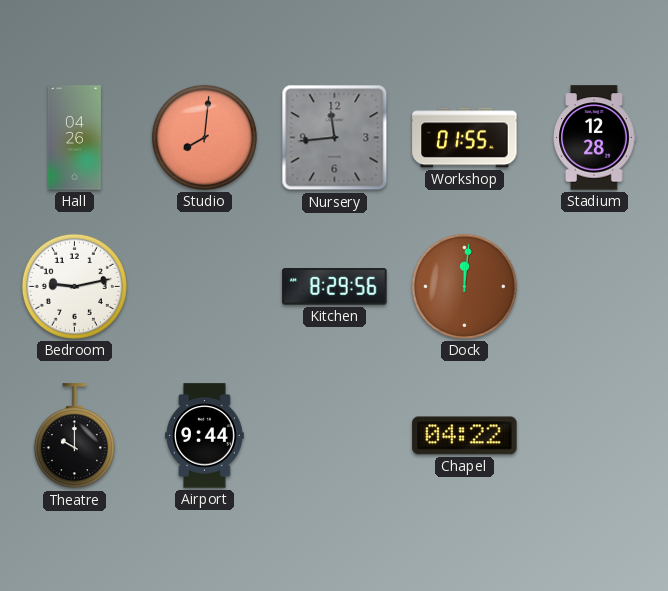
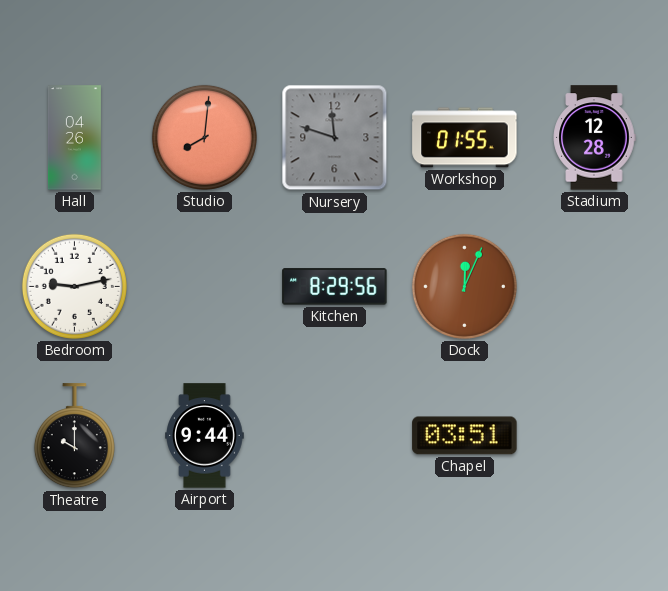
Nursery: 11:44 -> 11:48 (335, 138)
Dock: 12:01 -> 12:04 (464, 286)
Chapel: 04:22 -> 03:51 (465, 436)
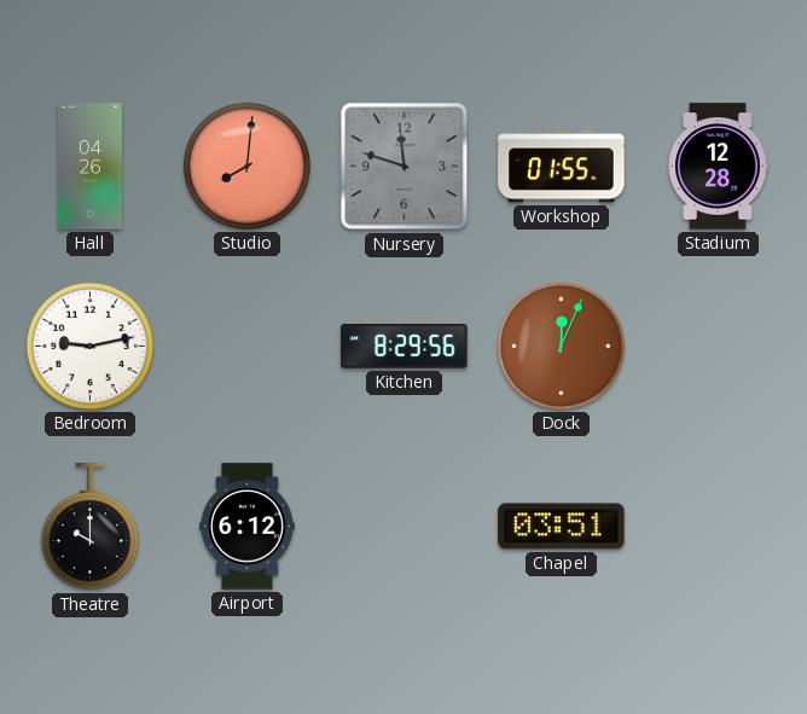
Airport: 9:44 -> 6:12 (248, 527)
